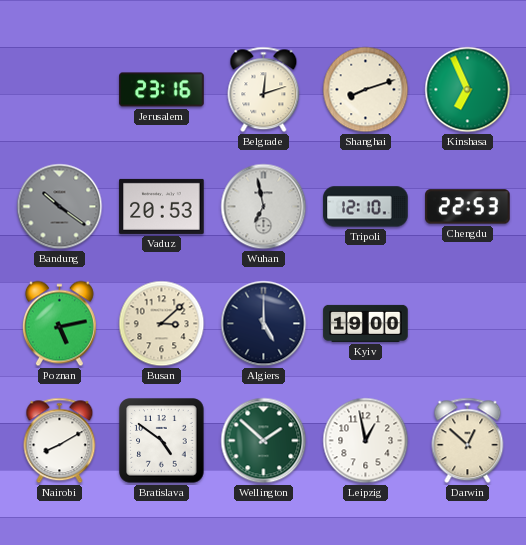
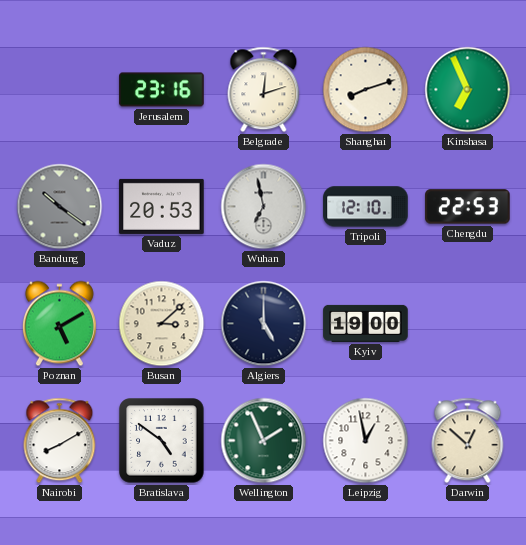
Poznan: 5:13 -> 5:10 (59, 324)
Wellington: 1:52 -> 1:56 (264, 441)
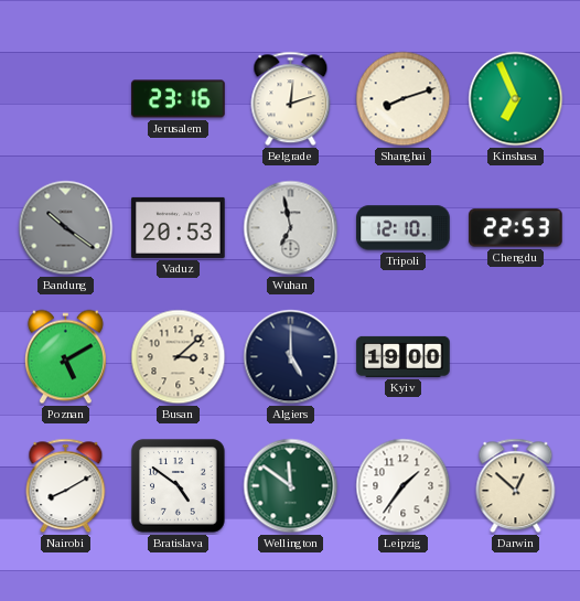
Wellington: 1:56 -> 11:51 (291, 486)
Leipzig: 12:58 -> 1:36 (404, 486)
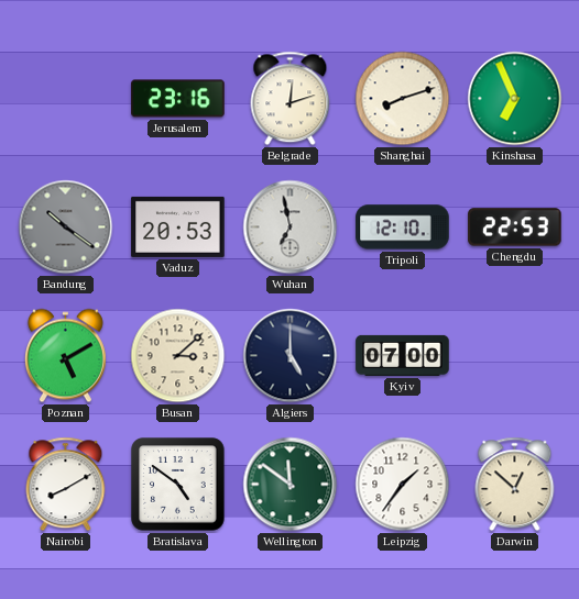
Kyiv: 19:00 -> 07:00 (403, 355)
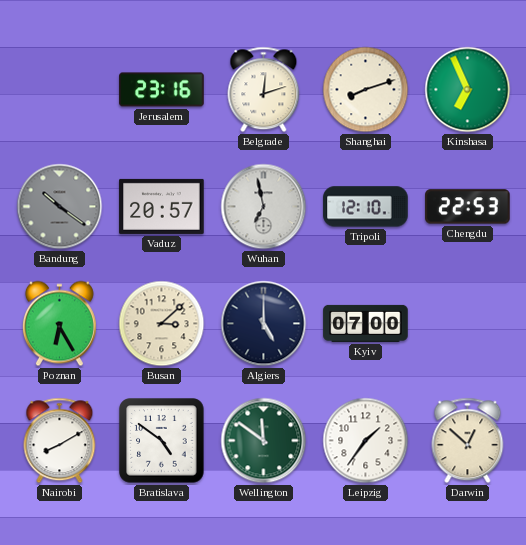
Vaduz: 20:53 -> 20:57 (162, 206)
Poznan: 5:10 -> 6:25 (59, 324)
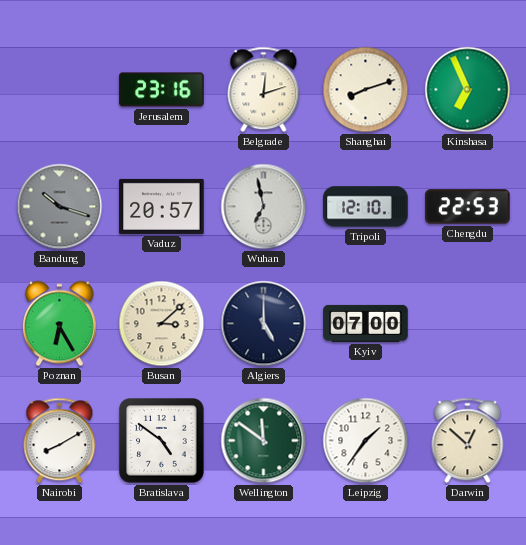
Bandung: 10:21 -> 10:18 (60, 207)
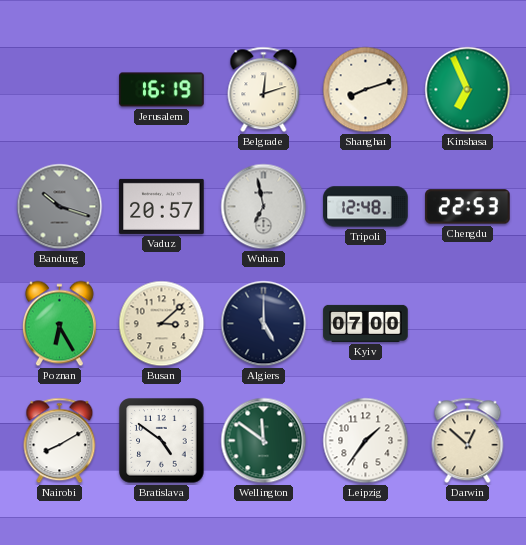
Jerusalem: 23:16 -> 16:19 (162, 90)
Tripoli: 12:10 -> 12:48 (366, 207)
